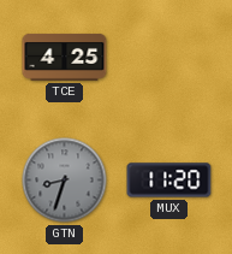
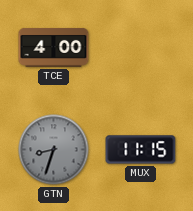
TCE: 4:25 -> 4:00 (54, 48)
MUX: 11:20 -> 11:15 (141, 150)
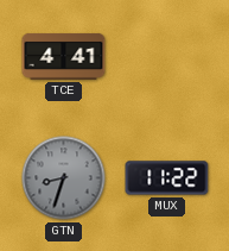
TCE: 4:00 -> 4:41 (64, 57)
MUX: 11:15 -> 11:22 (167, 178)
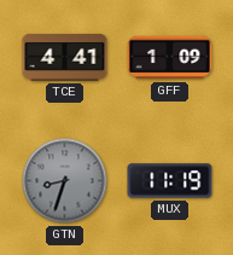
GFF: none -> 1:09 (170, 58)
MUX: 11:22 -> 11:19 (170, 181)
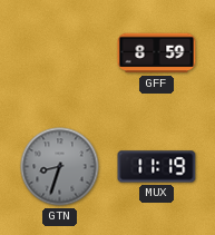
TCE: 4:41 -> none (65, 58)
GFF: 1:09 -> 8:59 (157, 53)
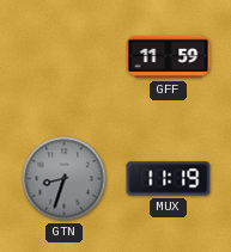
GFF: 8:59 -> 11:59 (169, 57)
